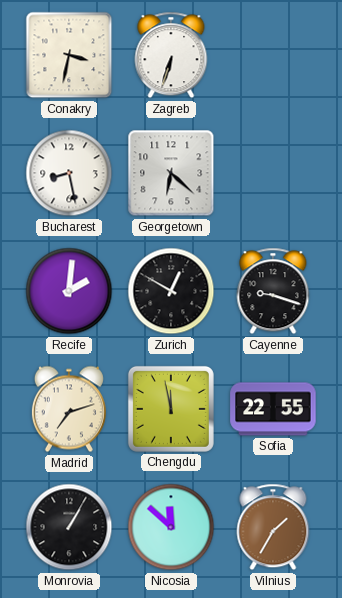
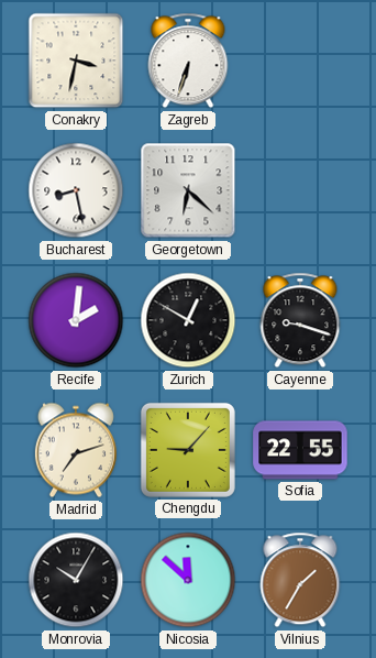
Chengdu: 11:58 -> 9:07 (188, 450)
Monrovia: 1:05 -> 10:05 (76, 580)
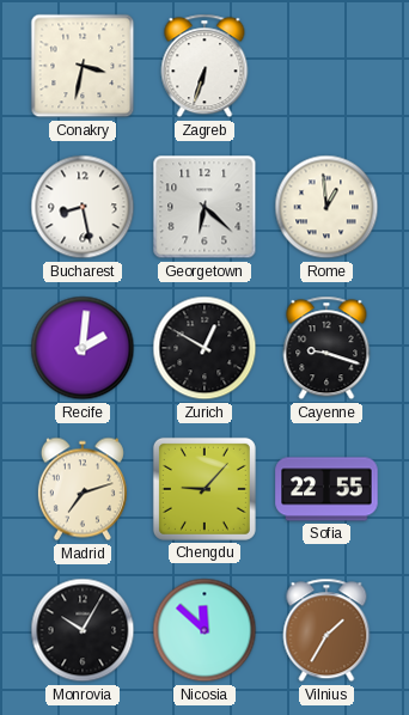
Rome: none -> 12:59 (326, 207)
